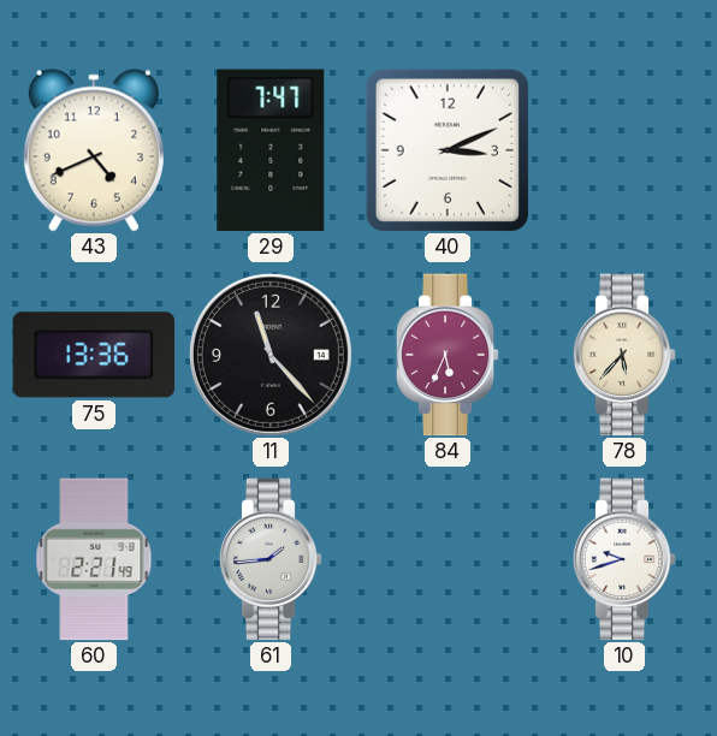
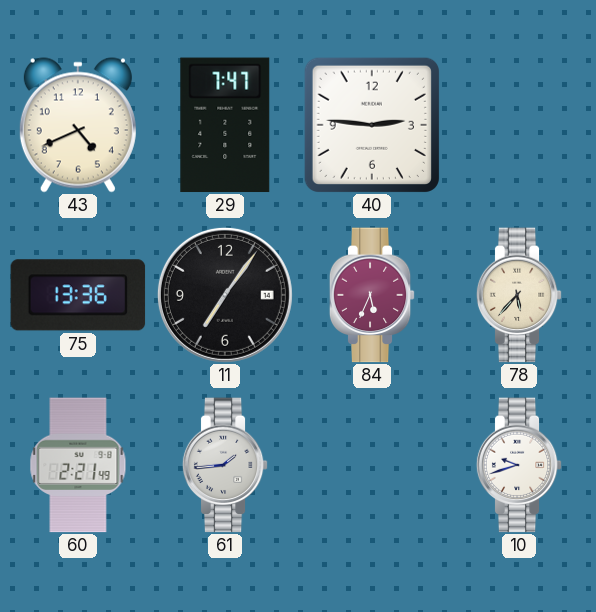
40: 3:11 -> 2:46 (372, 125)
11: 11:23 -> 7:06 (225, 295)
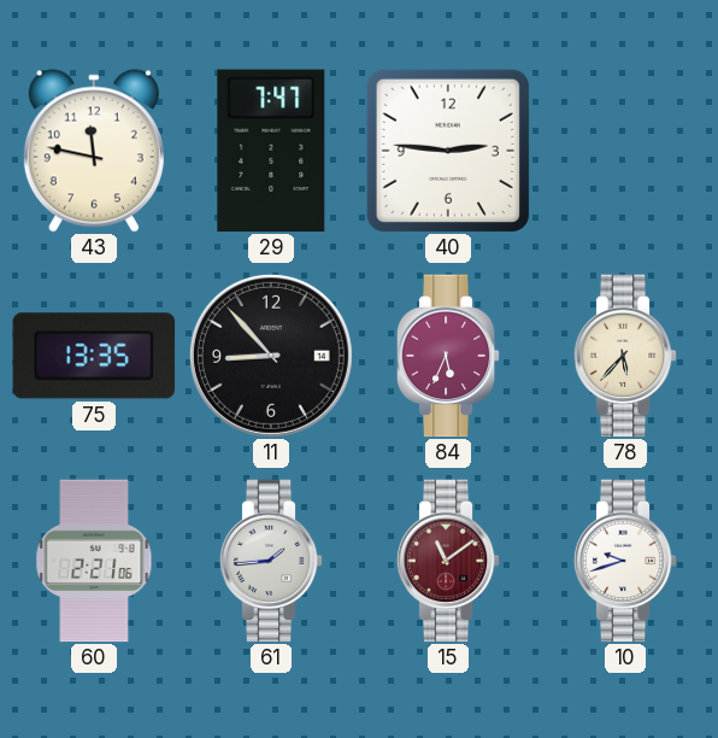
43: 4:41 -> 11:47 (94, 151)
75: 13:36 -> 13:35 (94, 356)
11: 7:06 -> 8:53 (271, 356)
60: 2:21:49 -> 2:21:06 (94, 561)
15: none -> 11:09 (448, 561)
